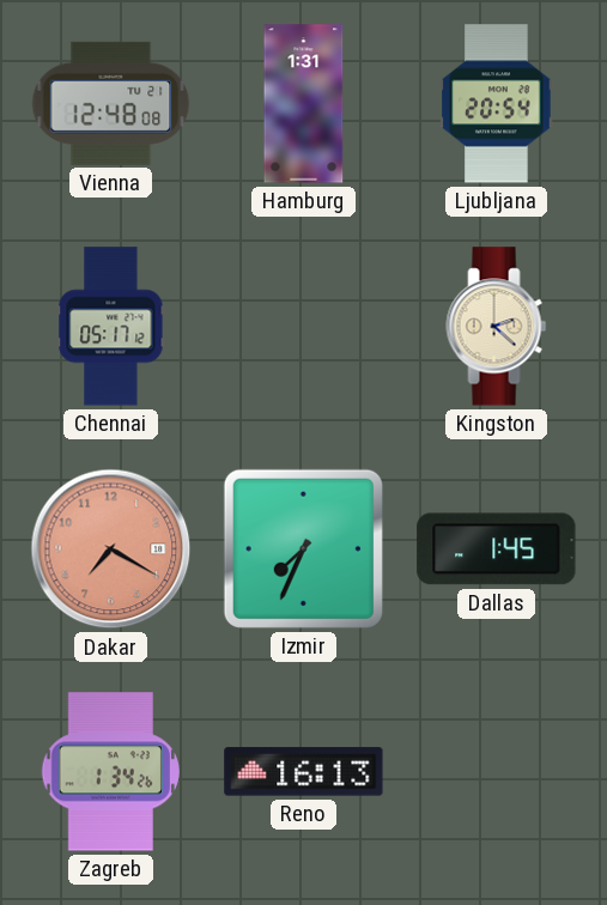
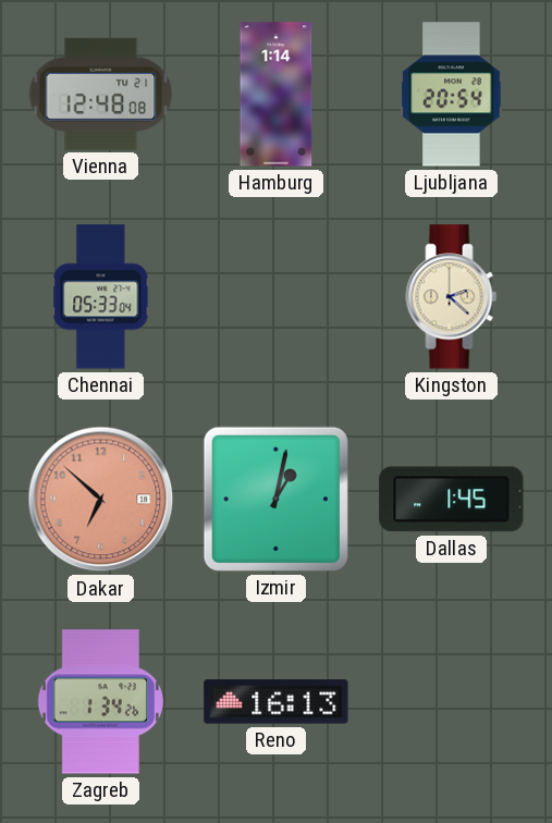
Hamburg: 1:31 -> 1:14 (277, 95)
Chennai: 05:17 -> 05:33 (101, 297)
Dakar: 7:20 -> 6:52 (101, 500)
Izmir: 7:34 -> 1:02 (275, 499)
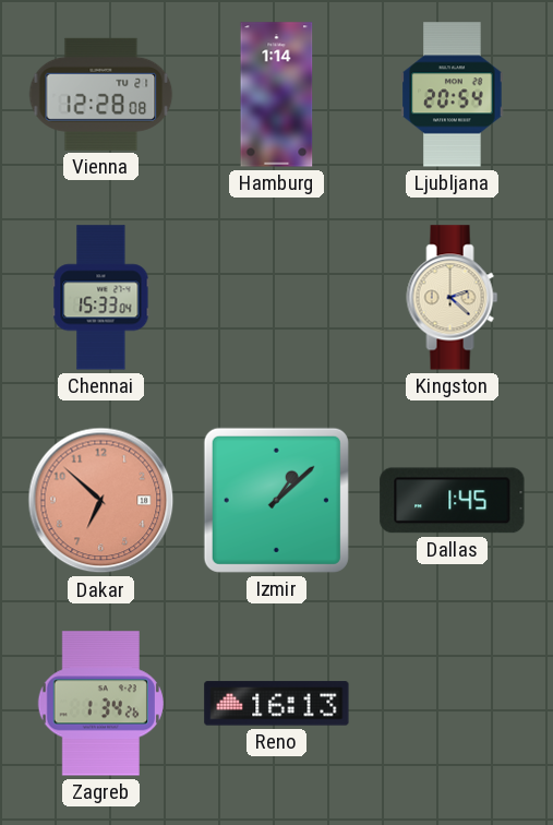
Vienna: 12:48 -> 12:28 (101, 94)
Chennai: 05:33 -> 15:33 (101, 298)
Izmir: 1:02 -> 1:08 (276, 500)
